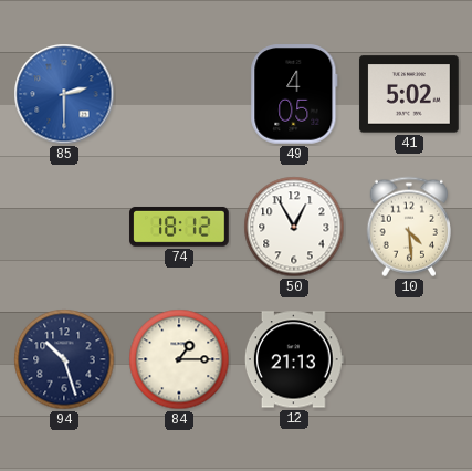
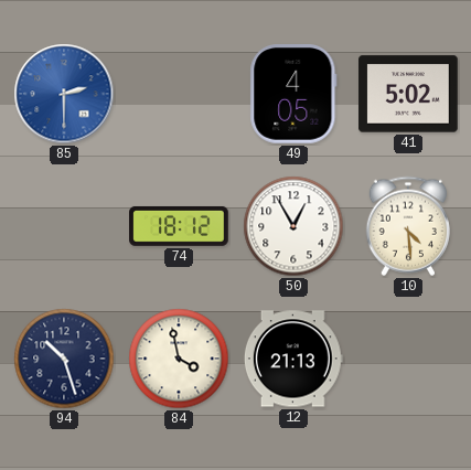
84: 1:15 -> 3:58 (179, 359)
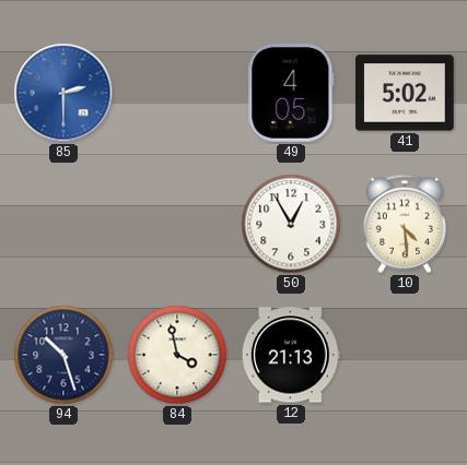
74: 18:12 -> none (179, 226)
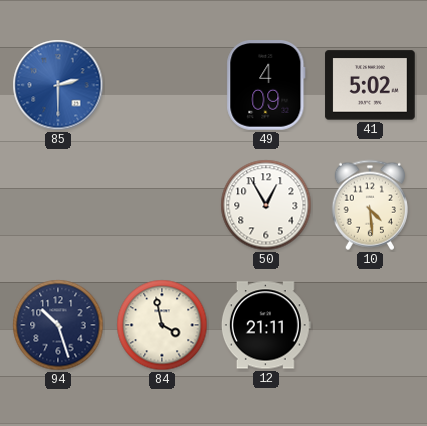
49: 4:05 -> 4:09 (266, 85)
12: 21:13 -> 21:11 (266, 325)
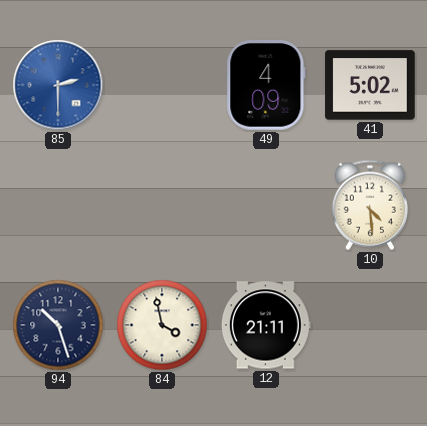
50: 12:55 -> none (266, 205)
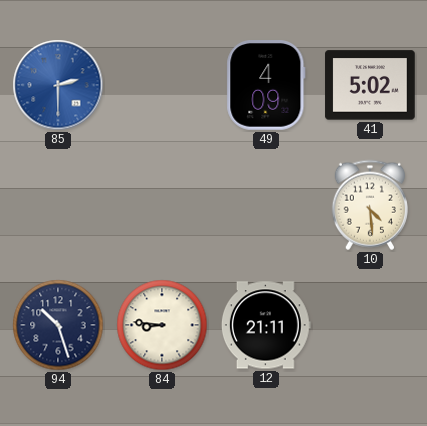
84: 3:58 -> 8:46 (162, 325)
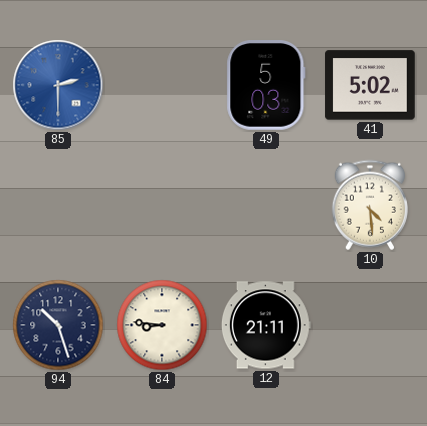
49: 4:09 -> 5:03 (266, 85)
